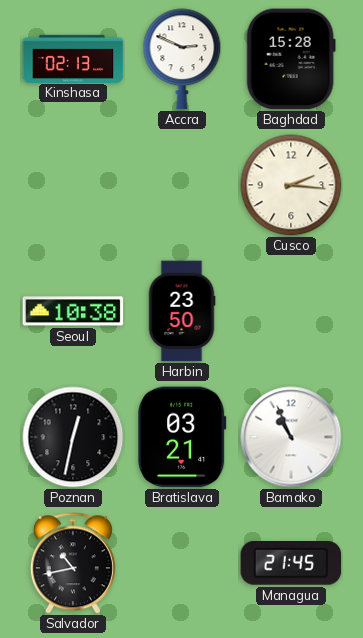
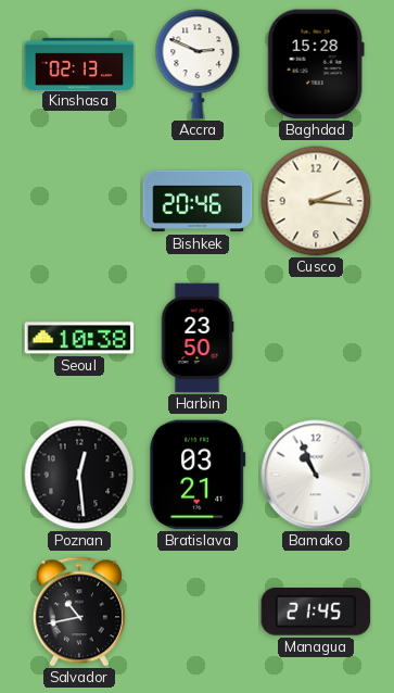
Bishkek: none -> 20:46 (198, 201)
Poznan: 12:32 -> 12:29 (79, 475)
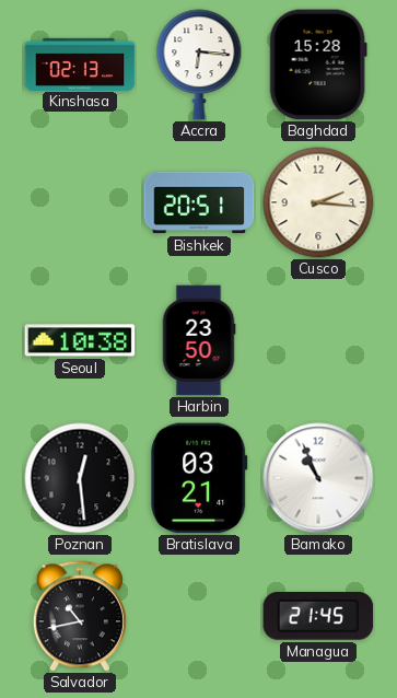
Accra: 2:49 -> 6:16 (199, 65)
Bishkek: 20:46 -> 20:51 (199, 202)
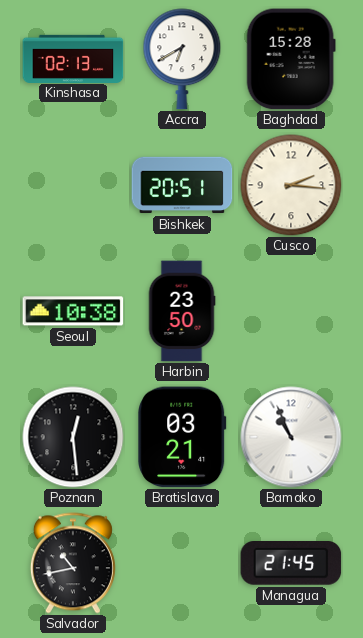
Accra: 6:16 -> 6:40 (182, 59)
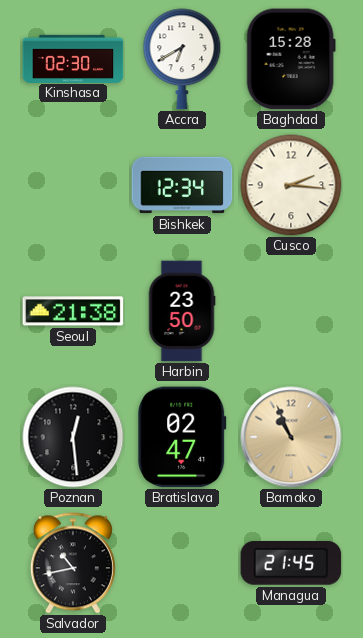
Kinshasa: 02:13 -> 02:30 (73, 58)
Bishkek: 20:51 -> 12:34 (182, 185)
Seoul: 10:38 -> 21:38 (73, 311)
Bratislava: 03:21 -> 02:47 (182, 437)
Bamako dial: white -> champagne (291, 437)
